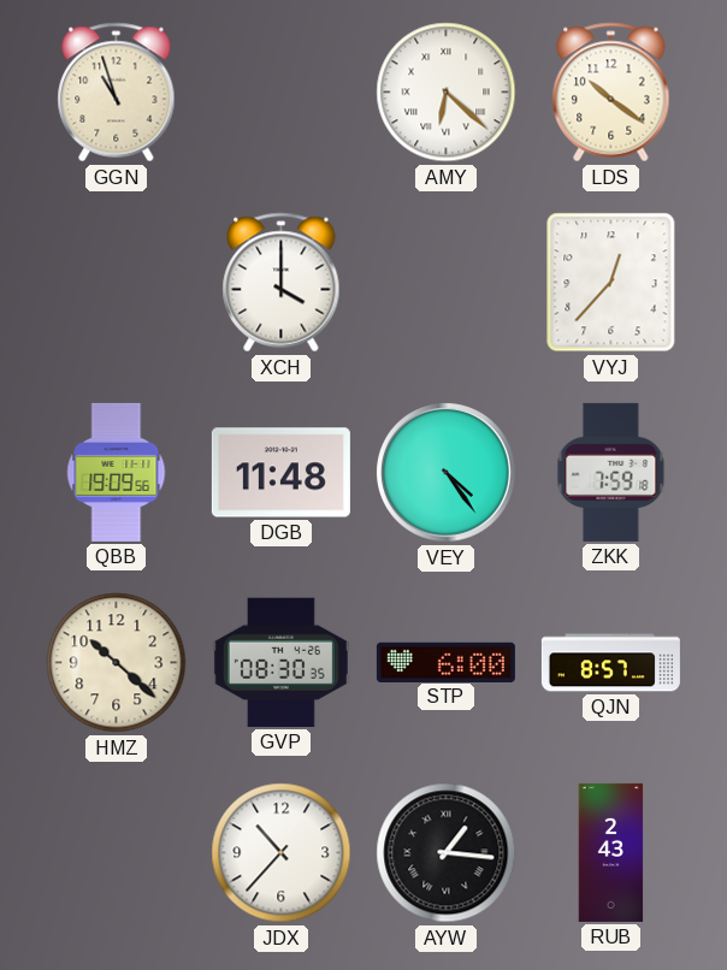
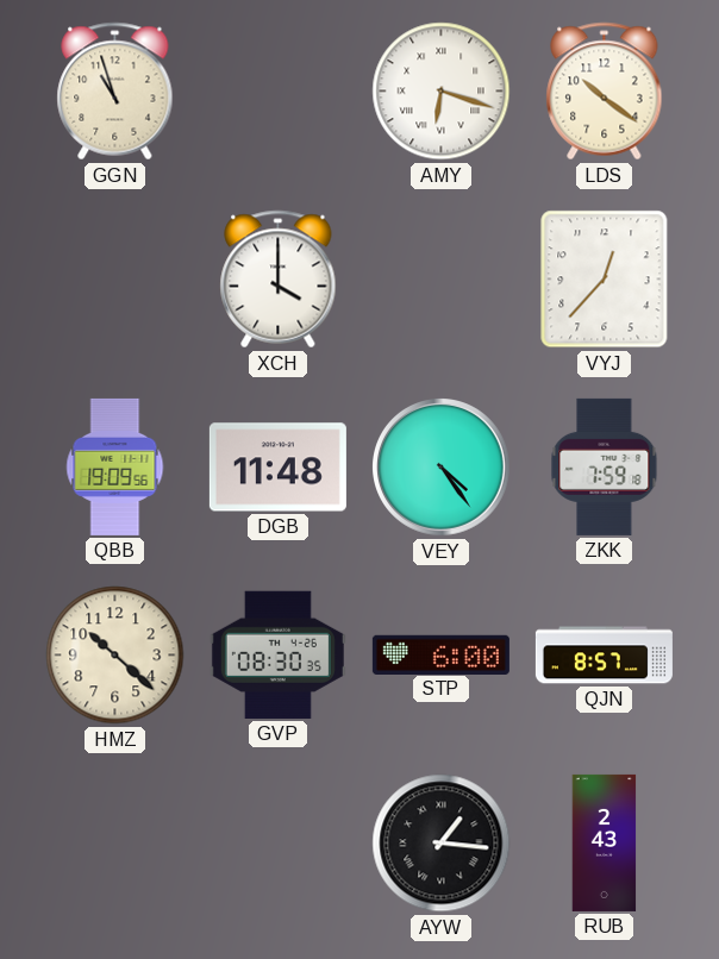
AMY: 6:22 -> 6:18 (442, 92)
JDX: 10:37 -> none (282, 853)
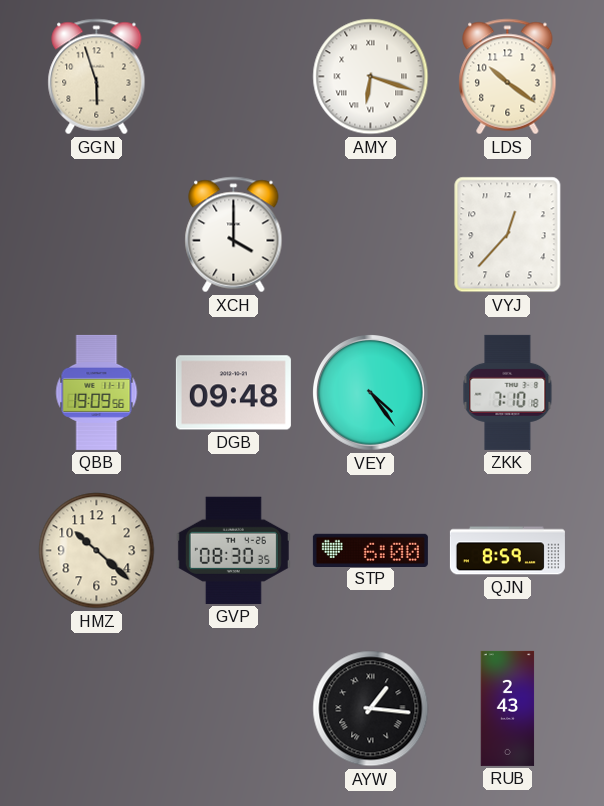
GGN: 10:57 -> 5:57 (97, 77)
DGB: 11:48 -> 09:48 (233, 393)
ZKK: 7:59 -> 7:10 (508, 392)
QJN: 8:57 -> 8:59 (507, 551)
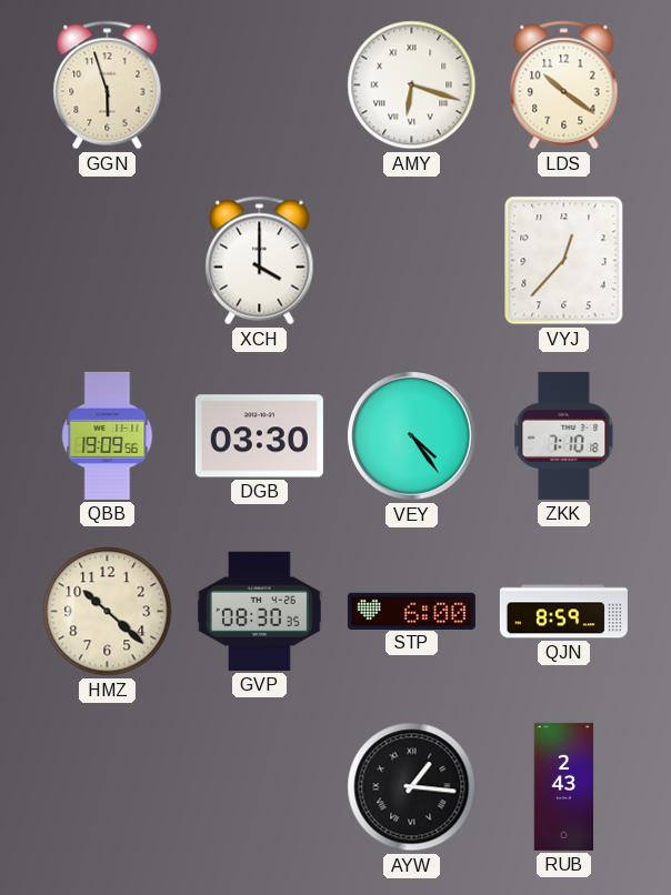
DGB: 09:48 -> 03:30 (259, 436)
